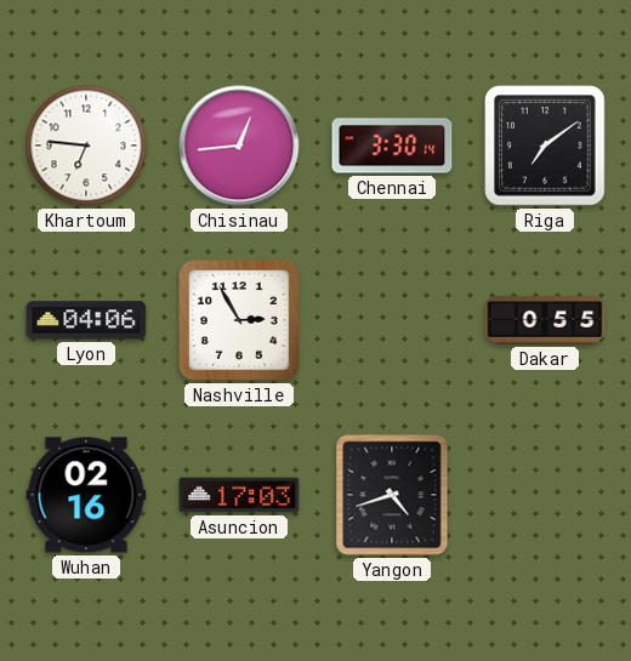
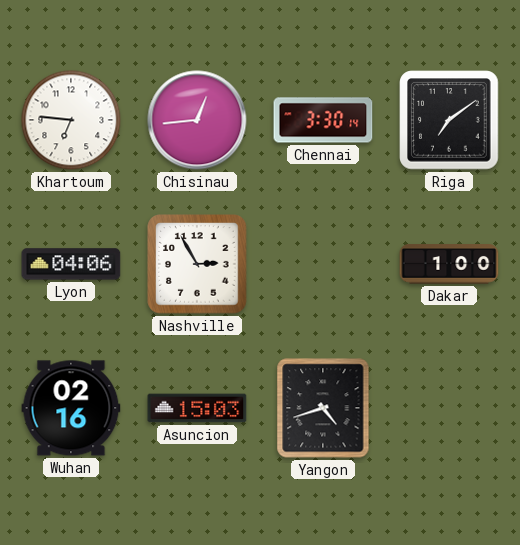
Dakar: 0:55 -> 1:00 (449, 264)
Asuncion: 17:03 -> 15:03 (197, 408)
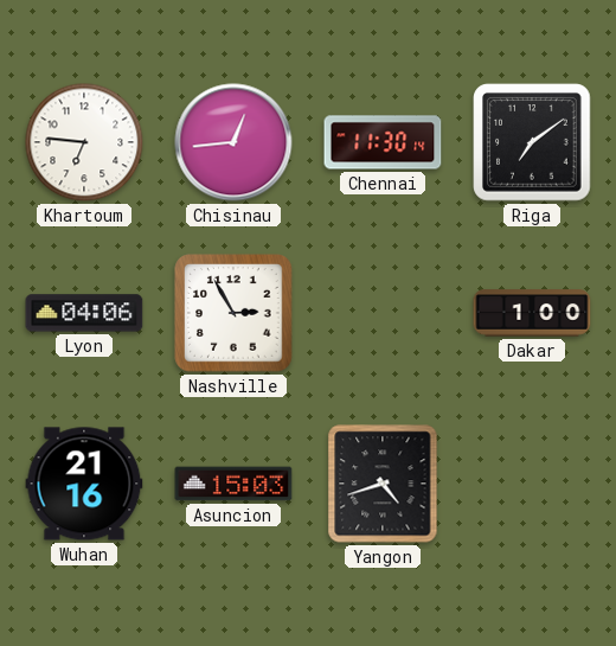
Chennai: 3:30 -> 11:30 (383, 142)
Wuhan: 02:16 -> 21:16 (84, 484)
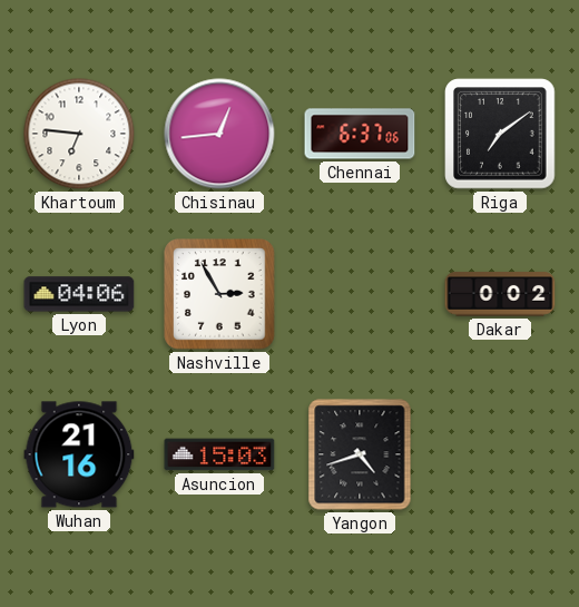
Chennai: 11:30 -> 6:37 (360, 134)
Dakar: 1:00 -> 0:02 (500, 294)
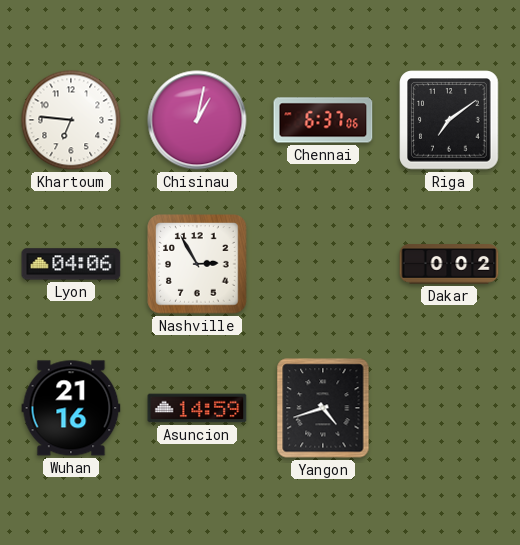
Chisinau: 12:44 -> 1:02 (197, 120)
Asuncion: 15:03 -> 14:59 (197, 408)
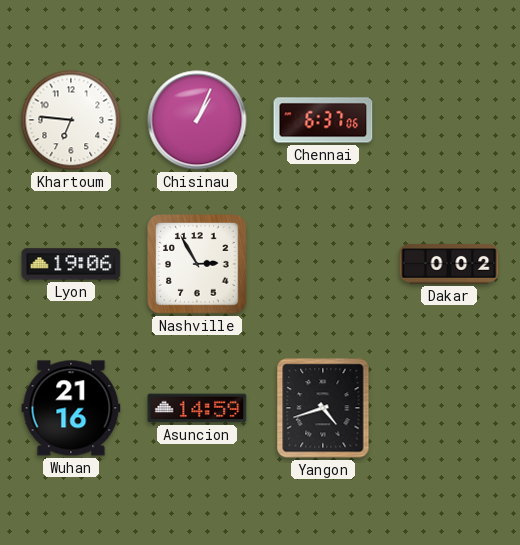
Chisinau: 1:02 -> 1:04 (197, 120)
Riga: 7:09 -> none (449, 120)
Lyon: 04:06 -> 19:06 (71, 264)
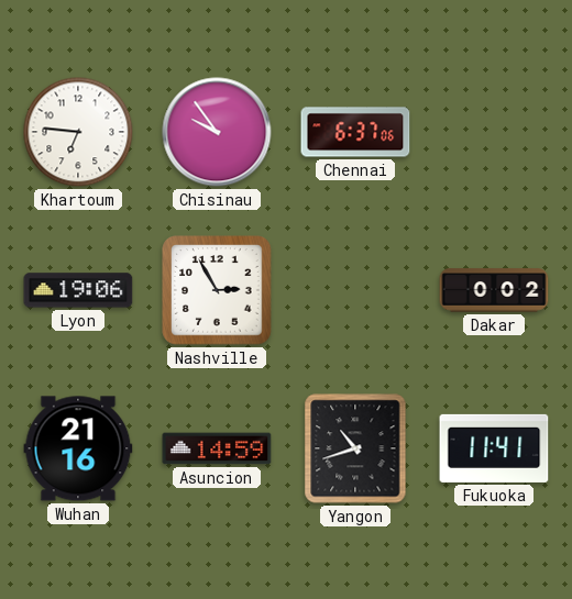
Chisinau: 1:04 -> 9:54 (217, 132)
Yangon: 4:42 -> 10:42 (355, 448)
Fukuoka: none -> 11:41 (494, 448)
